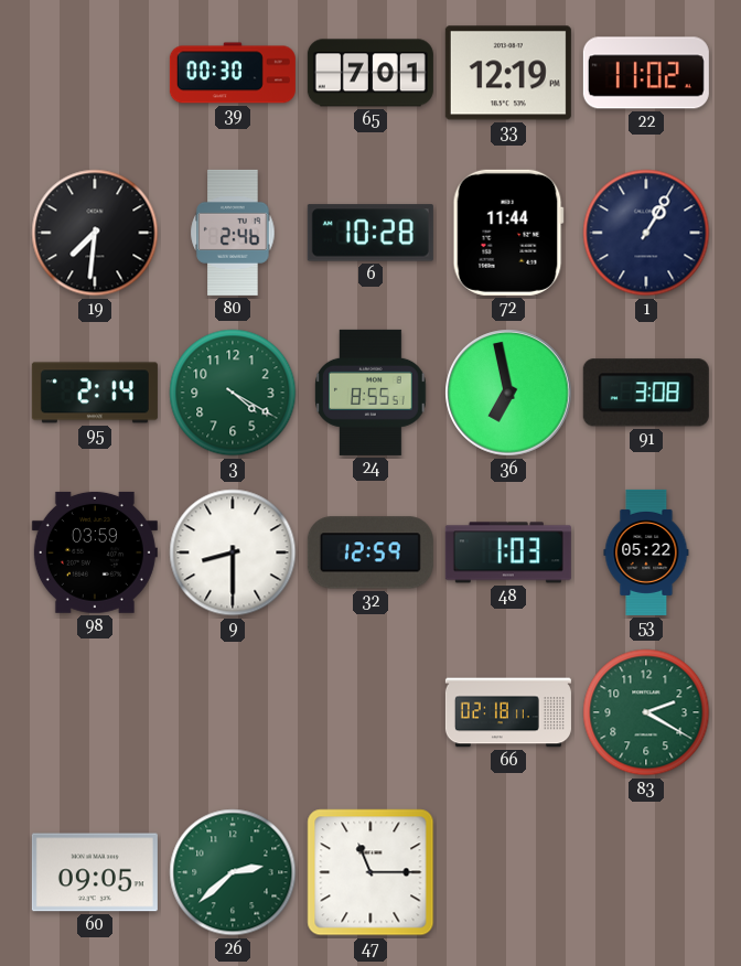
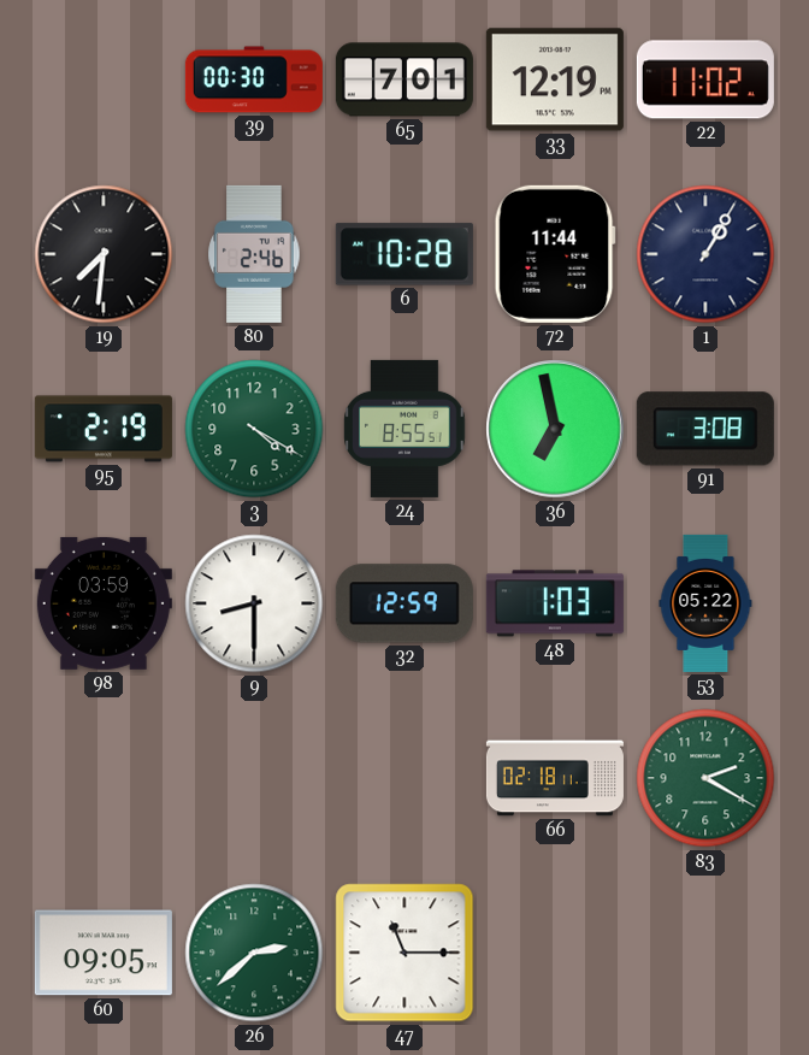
95: 2:14 -> 2:19 (104, 429)
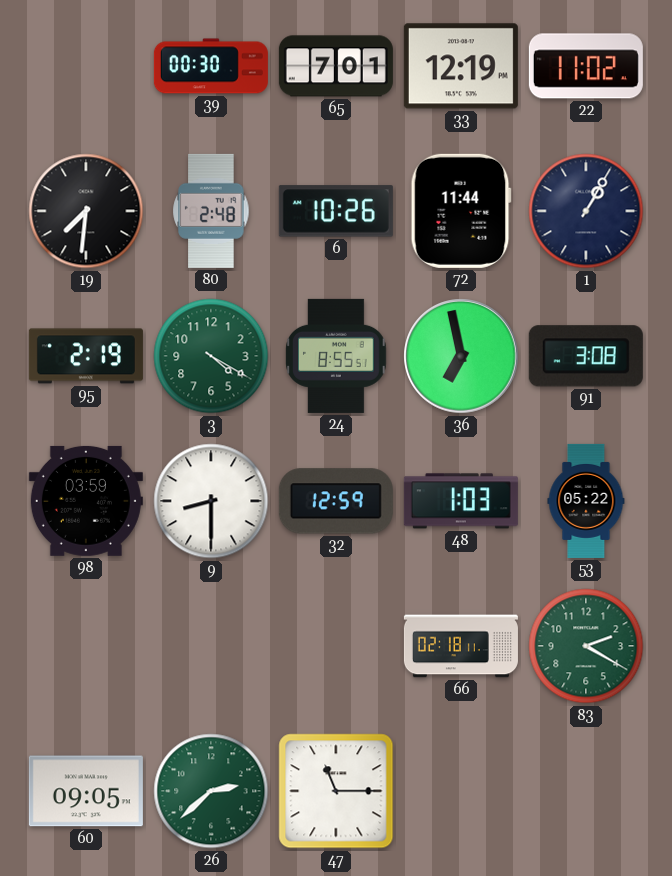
80: 2:46 -> 2:48 (211, 211)
6: 10:28 -> 10:26 (336, 211)
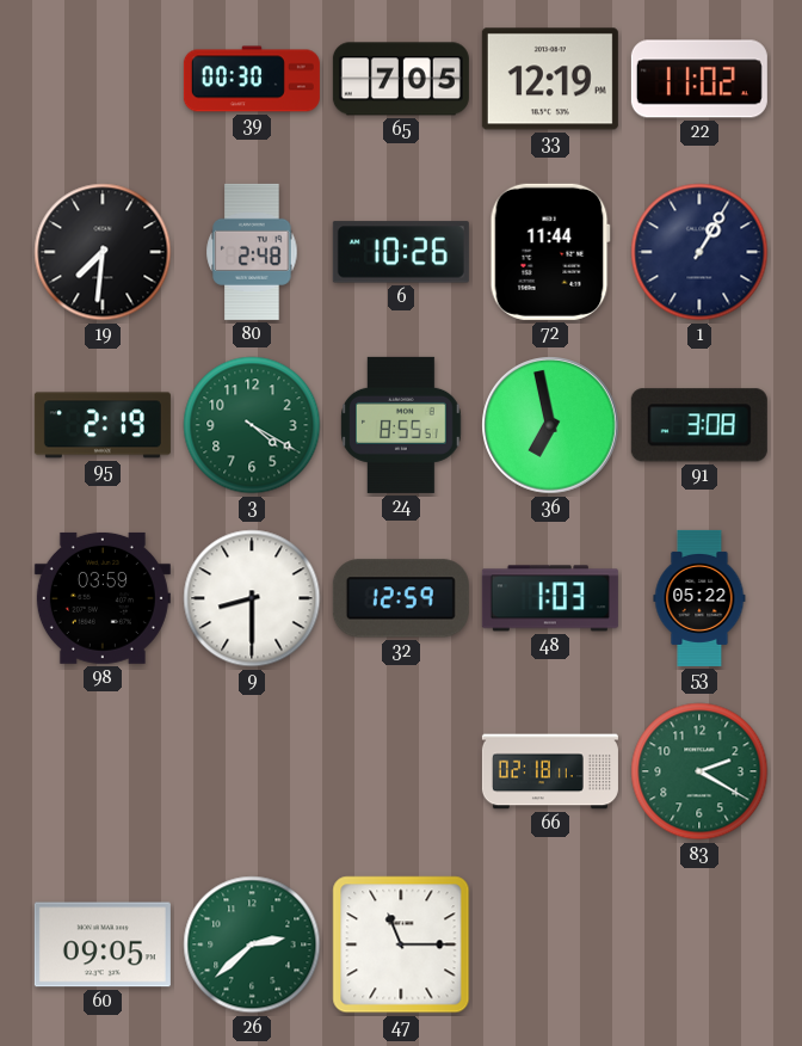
65: 7:01 -> 7:05 (401, 79)
